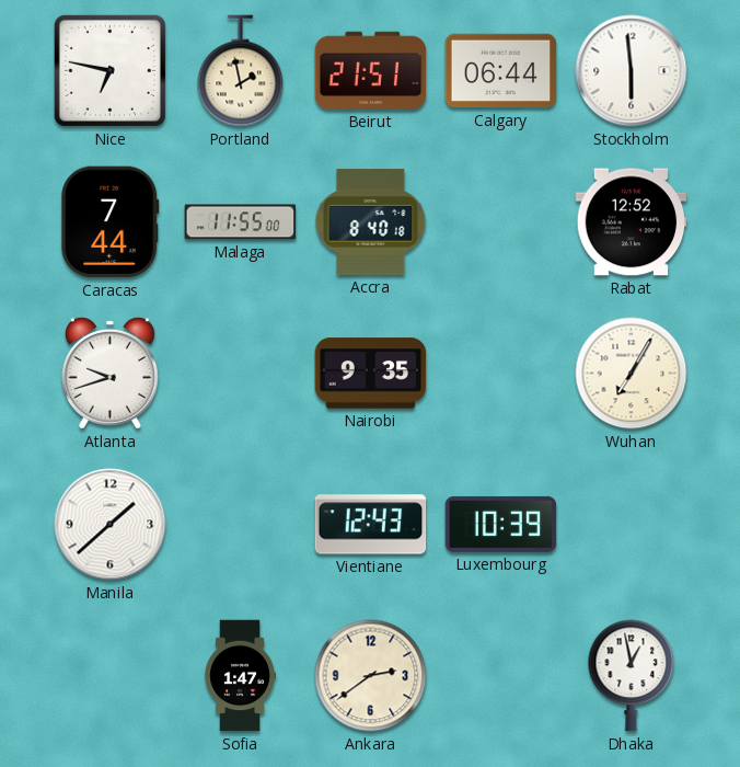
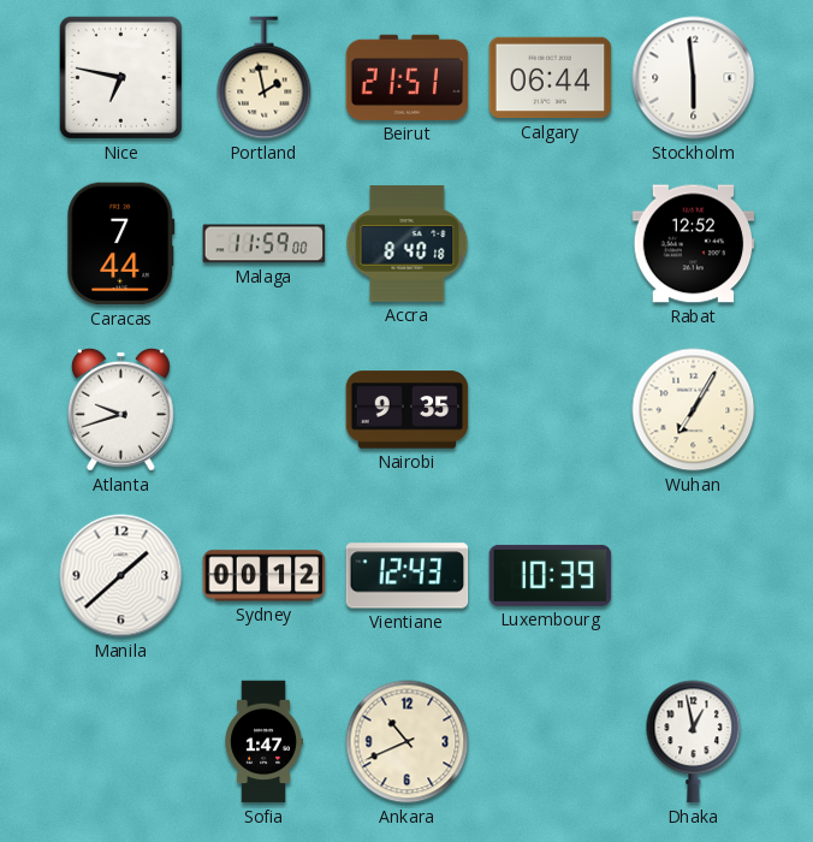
Malaga: 11:55 -> 11:59 (265, 244)
Sydney: none -> 00:12 (265, 576)
Ankara: 2:39 -> 10:41 (408, 742)
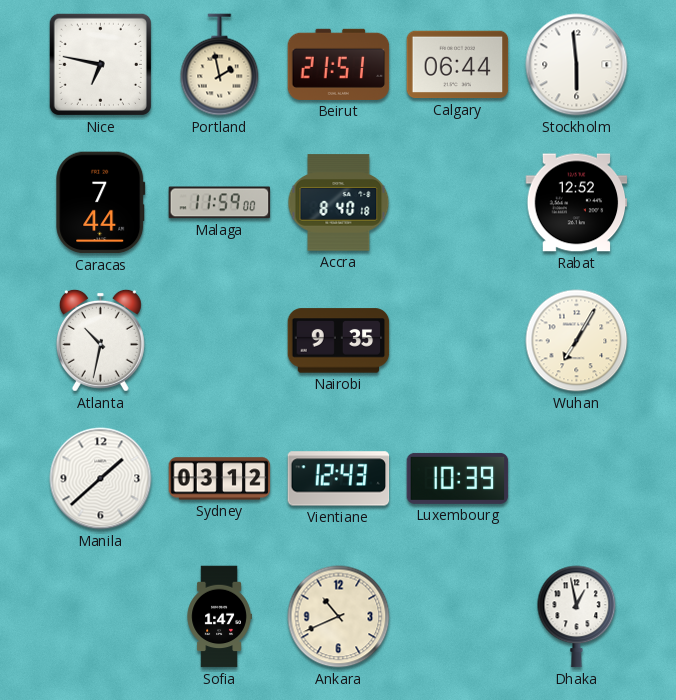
Atlanta: 9:42 -> 10:32 (100, 340)
Sydney: 00:12 -> 03:12 (220, 479)
